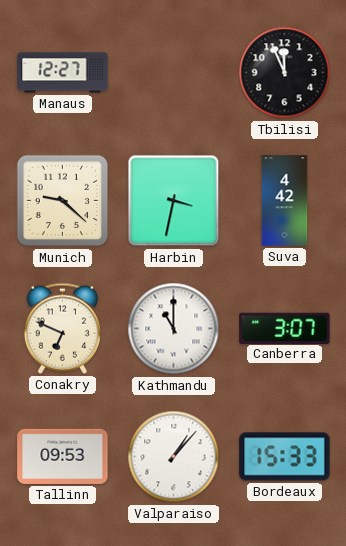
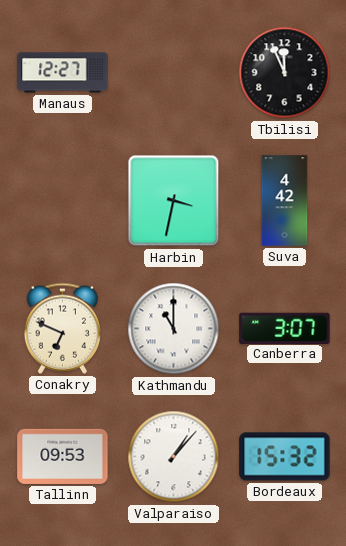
Munich: 9:22 -> none (63, 201)
Bordeaux: 15:33 -> 15:32 (285, 457)
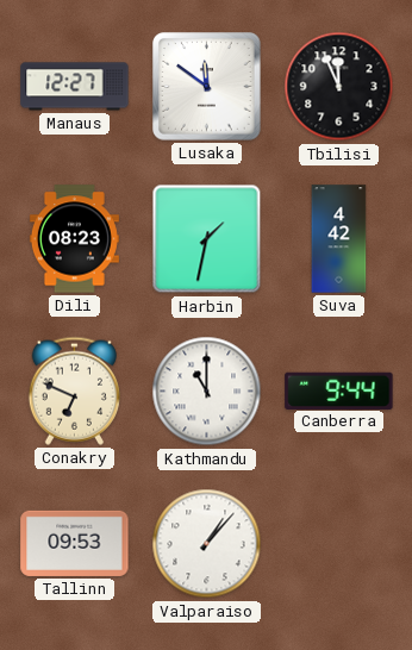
Lusaka: none -> 11:51 (207, 87)
Dili: none -> 08:23 (74, 239)
Harbin: 3:32 -> 1:32 (207, 239)
Canberra: 3:07 -> 9:44 (339, 390)
Bordeaux: 15:32 -> none (285, 457)
